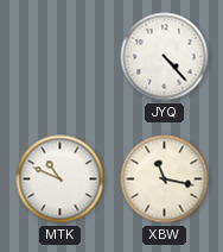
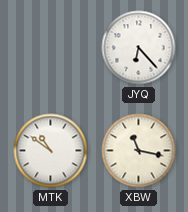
JYQ: 4:23 -> 6:23 (139, 48)
MTK: 10:49 -> 10:51 (51, 151)
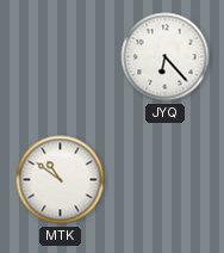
XBW: 11:17 -> none (139, 151)
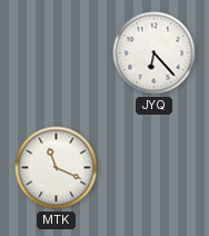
MTK: 10:51 -> 11:19 (57, 168)
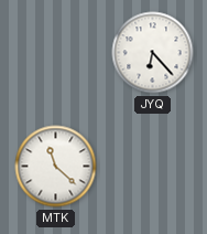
MTK: 11:19 -> 11:22 (56, 167)
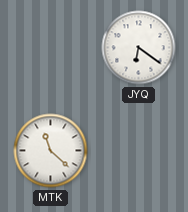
JYQ: 6:23 -> 6:21 (139, 48)
